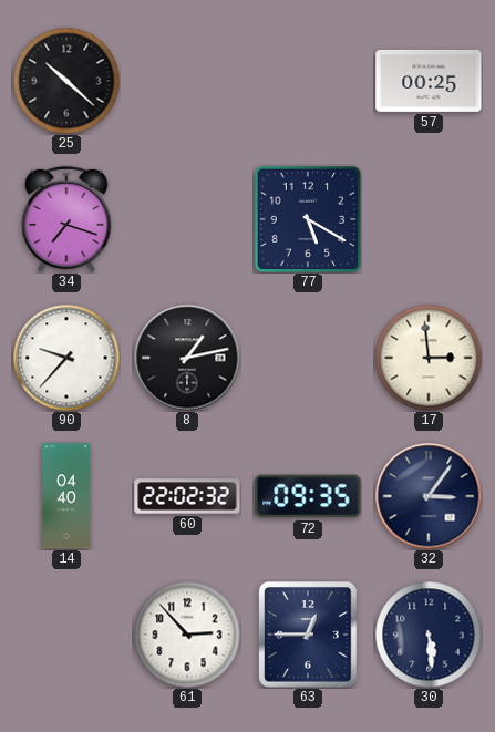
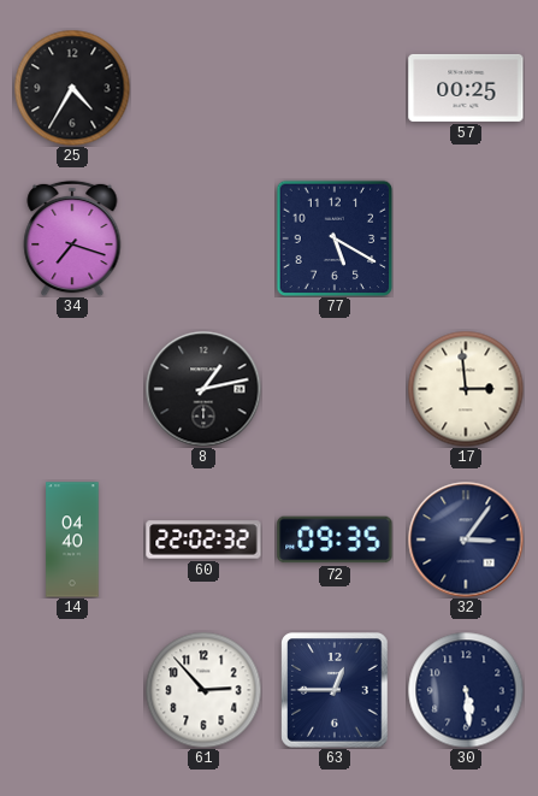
25: 10:22 -> 4:35 (72, 88)
90: 9:37 -> none (66, 358)
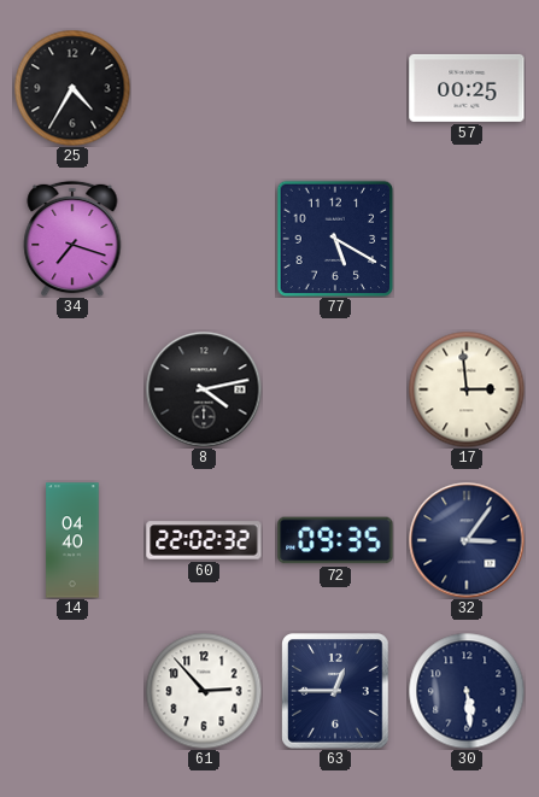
8: 1:13 -> 4:13 (204, 389)
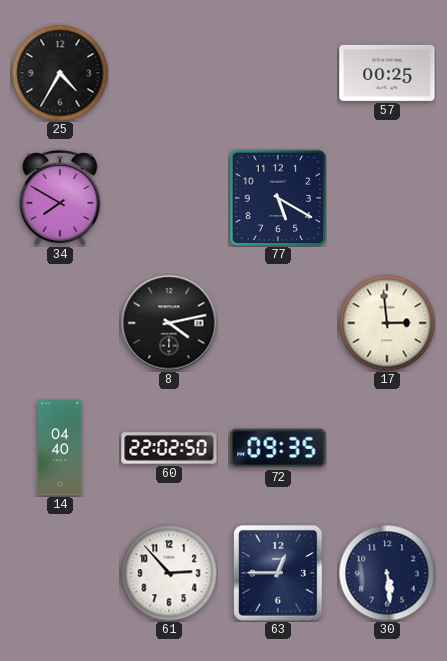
34: 7:18 -> 7:50 (60, 198)
60: 22:02:32 -> 22:02:50 (169, 448)
32: 3:06 -> none (467, 540)
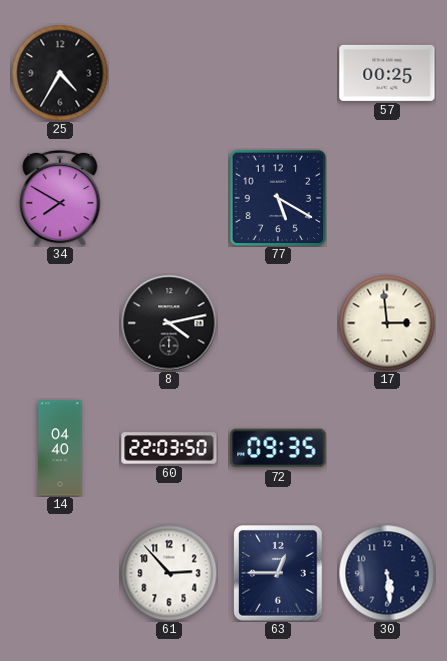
60: 22:02 -> 22:03 (169, 448)
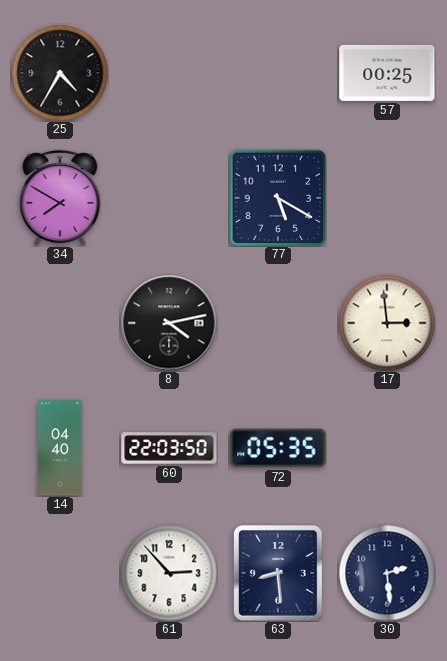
72: 09:35 -> 05:35 (278, 448)
63: 12:45 -> 8:29 (278, 573)
30: 5:29 -> 2:29 (387, 573)
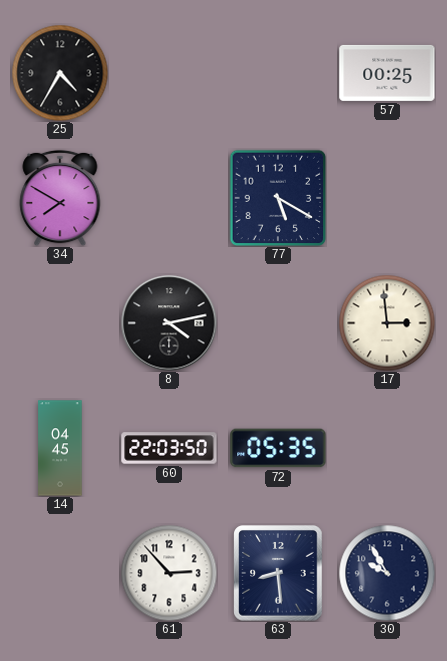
14: 04:40 -> 04:45 (60, 448)
30: 2:29 -> 9:55 (387, 573)
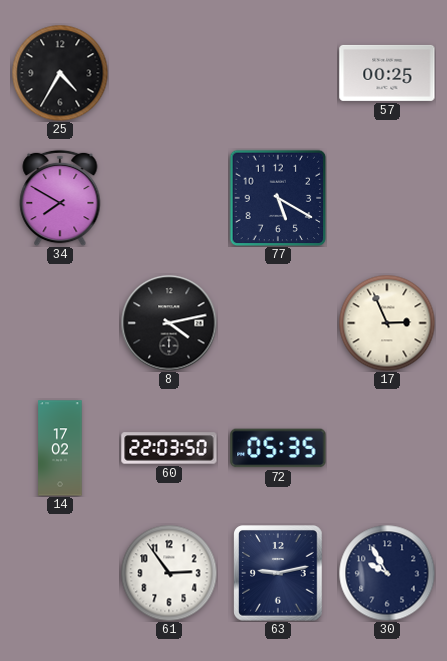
17: 2:59 -> 2:56 (387, 323)
14: 04:45 -> 17:02 (60, 448)
61: 2:53 -> 2:54 (169, 573)
63: 8:29 -> 9:13 (278, 573)
